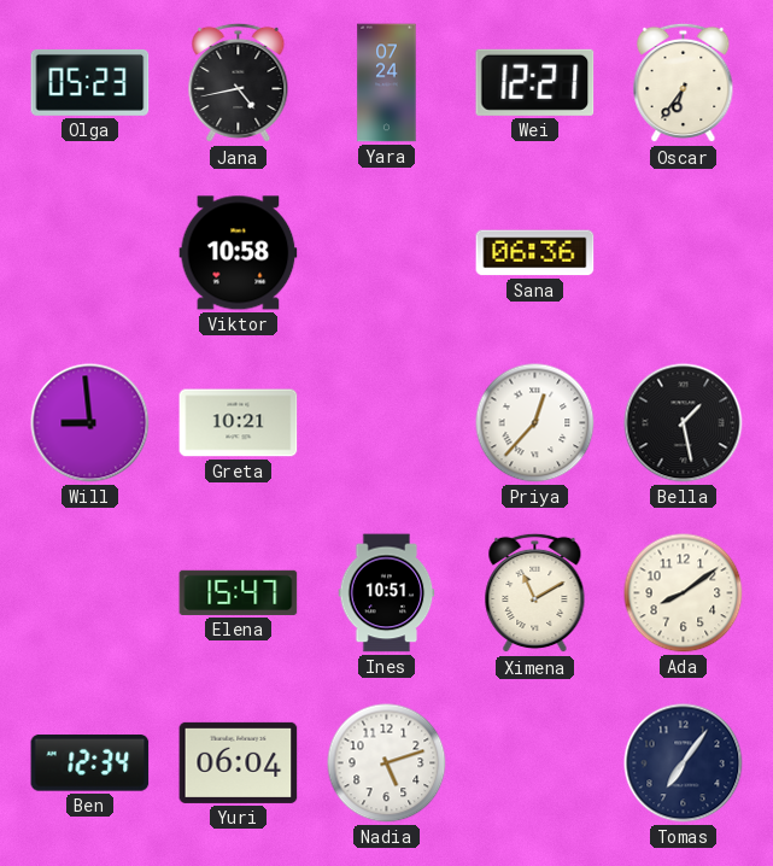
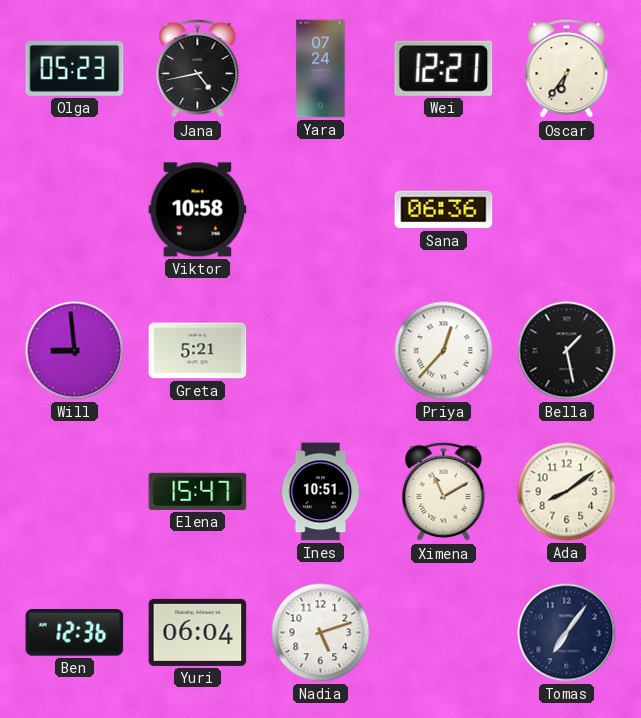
Greta: 10:21 -> 5:21 (198, 351)
Ben: 12:34 -> 12:36 (75, 633)
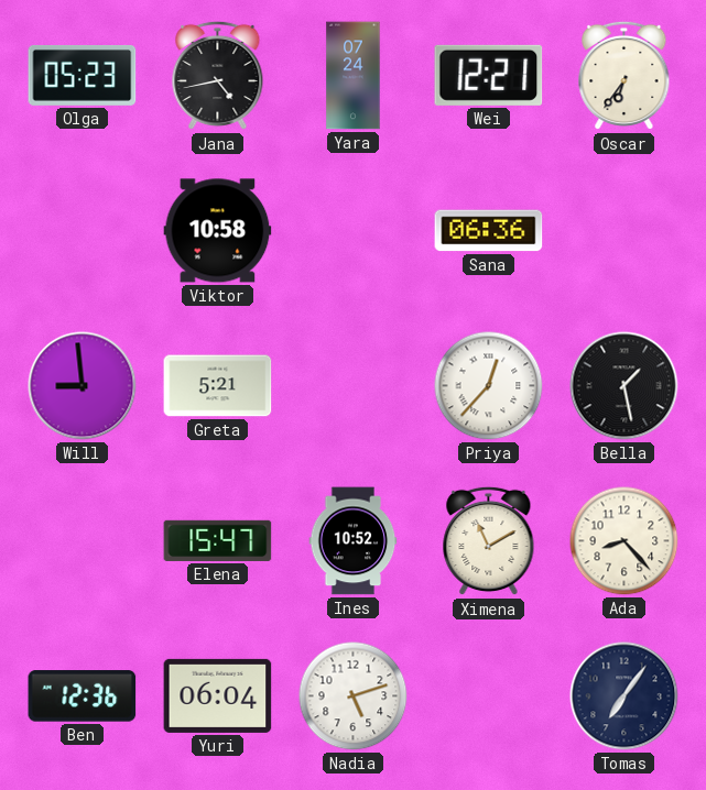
Ines: 10:51 -> 10:52 (354, 541)
Ada: 8:09 -> 8:23 (624, 541)
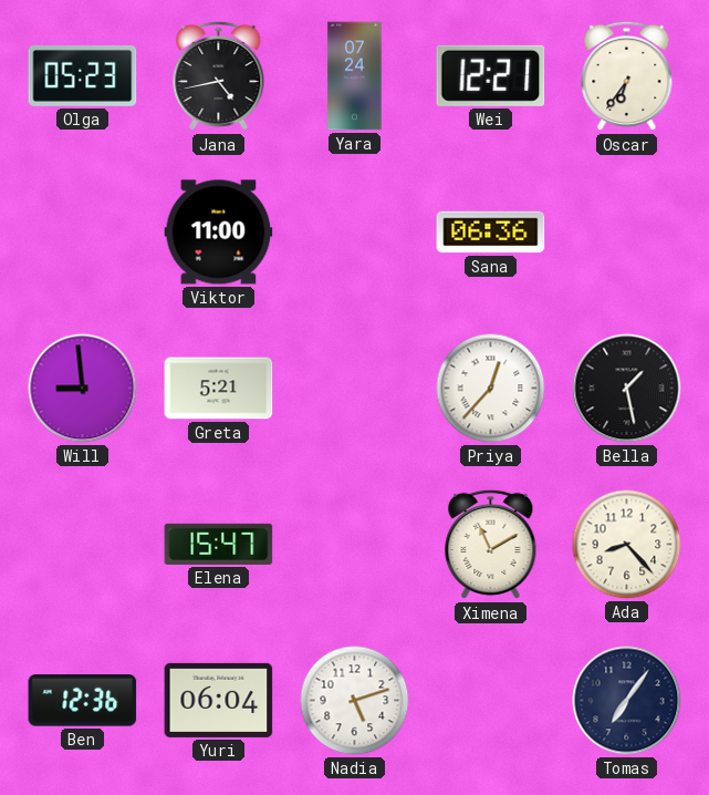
Viktor: 10:58 -> 11:00 (219, 233)
Ines: 10:52 -> none (354, 541)
